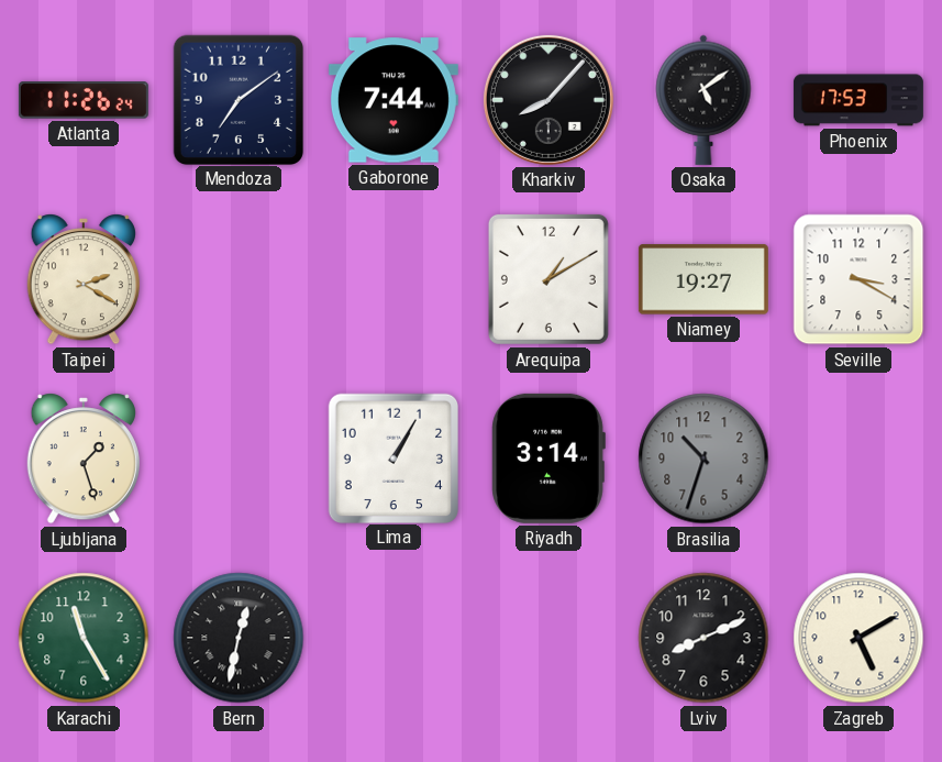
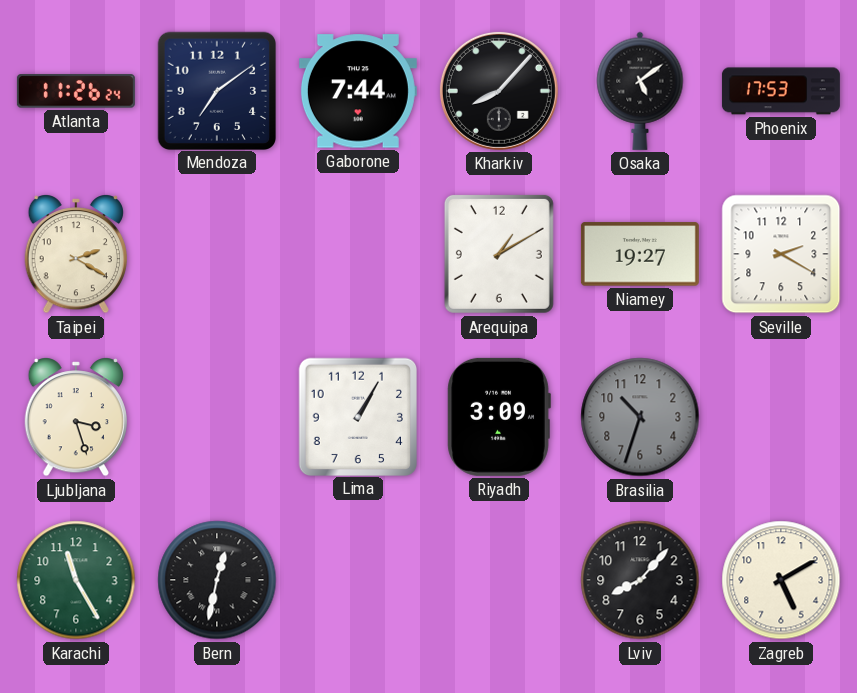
Seville: 3:20 -> 2:20 (781, 254)
Ljubljana: 1:27 -> 3:27 (75, 417)
Riyadh: 3:14 -> 3:09 (499, 417)
Lviv: 8:11 -> 8:07 (640, 580)
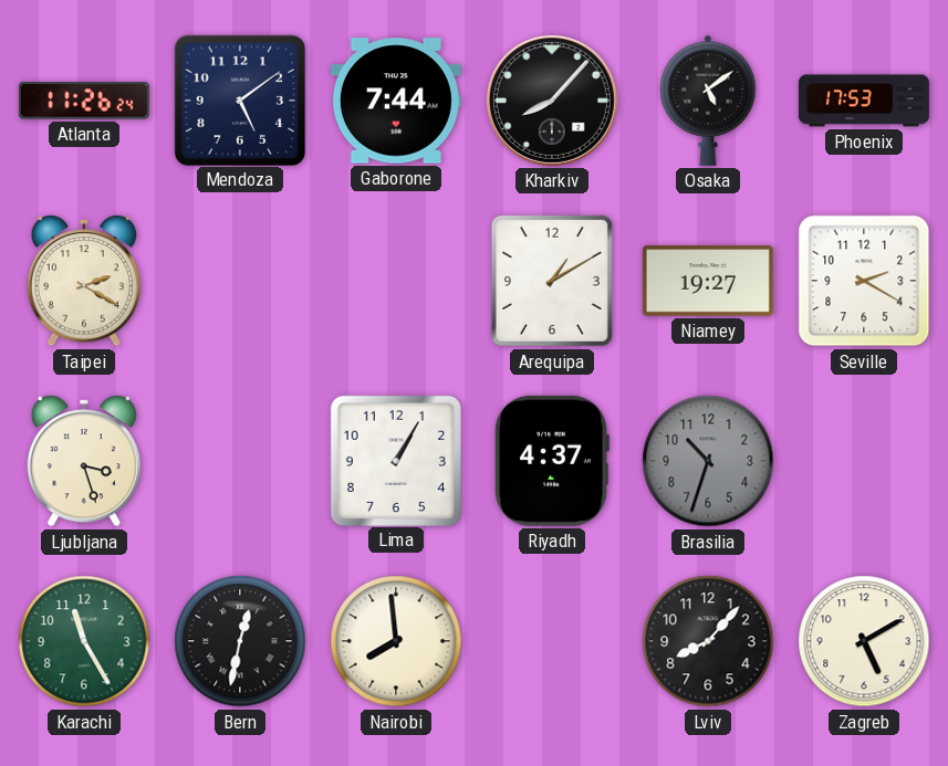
Mendoza: 7:09 -> 5:09 (239, 99)
Riyadh: 3:09 -> 4:37 (552, 461)
Nairobi: none -> 7:59 (396, 641)
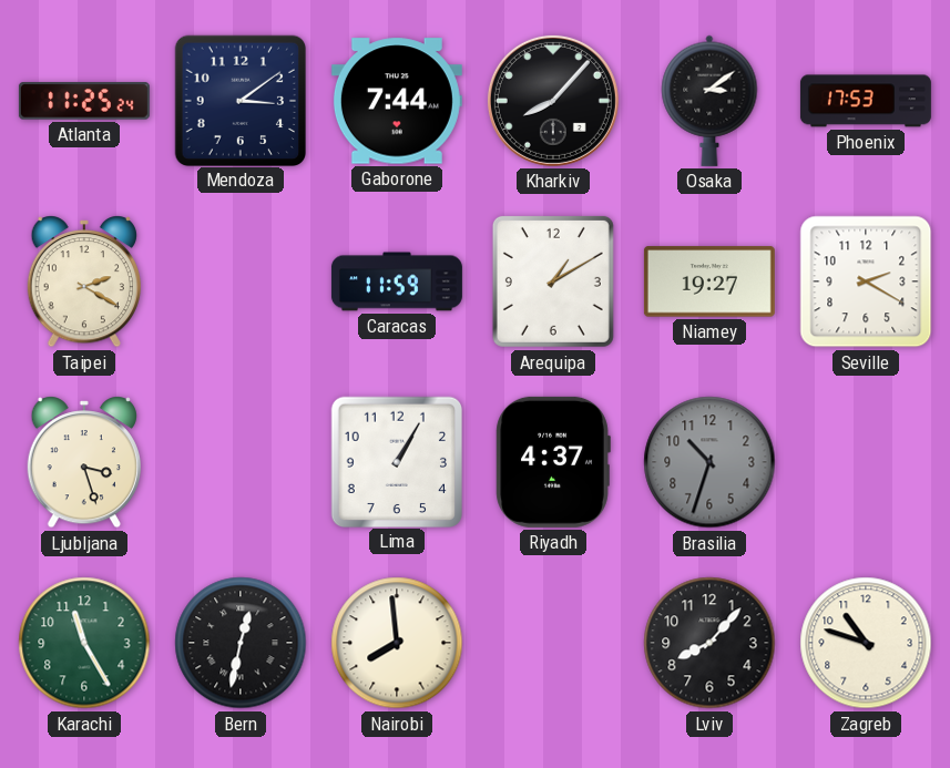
Atlanta: 11:26 -> 11:25 (84, 101)
Mendoza: 5:09 -> 3:09 (239, 100)
Osaka: 5:09 -> 3:09 (709, 101)
Caracas: none -> 11:59 (397, 281)
Zagreb: 5:10 -> 10:48 (866, 643)
